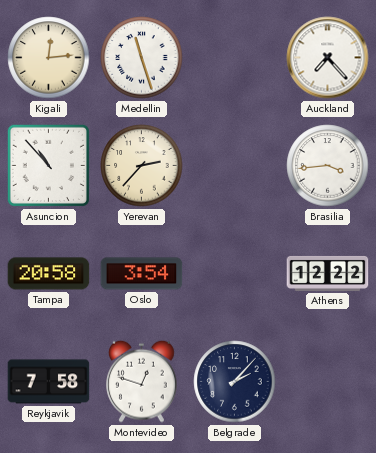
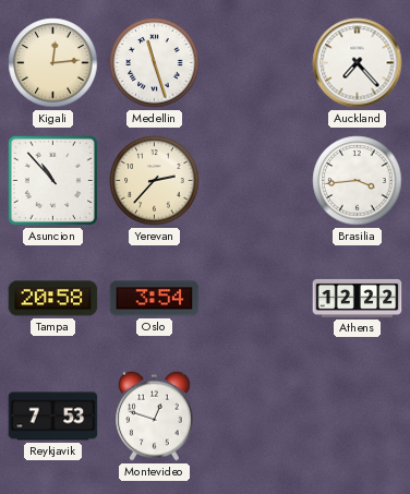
Reykjavik: 7:58 -> 7:53 (53, 417)
Belgrade: 2:07 -> none (235, 382)
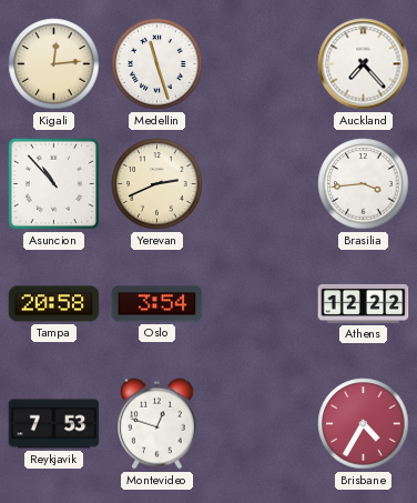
Yerevan: 2:37 -> 2:41 (157, 184)
Brisbane: none -> 4:35 (364, 424)
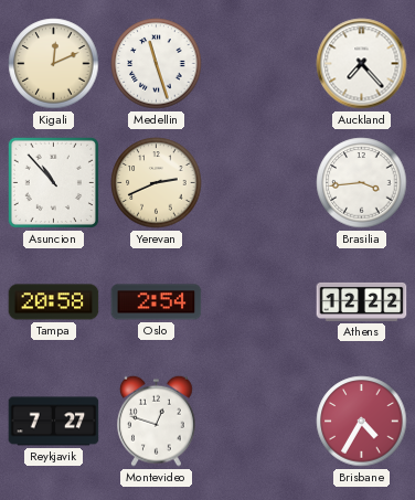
Kigali: 12:14 -> 12:11 (54, 64)
Oslo: 3:54 -> 2:54 (157, 302)
Reykjavik: 7:53 -> 7:27 (54, 422)
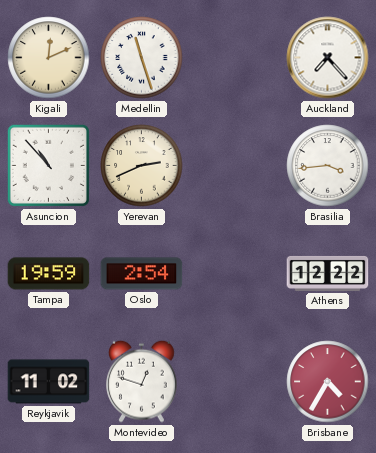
Tampa: 20:58 -> 19:59 (49, 274)
Reykjavik: 7:27 -> 11:02 (49, 382)
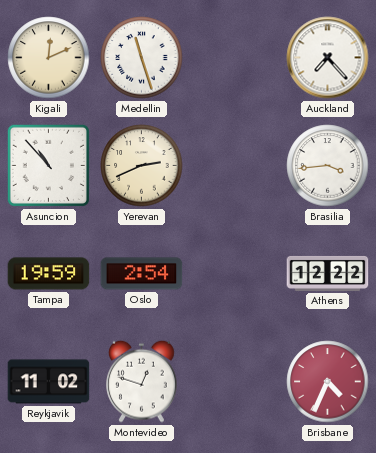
Brisbane: 4:35 -> 4:34 (328, 382)
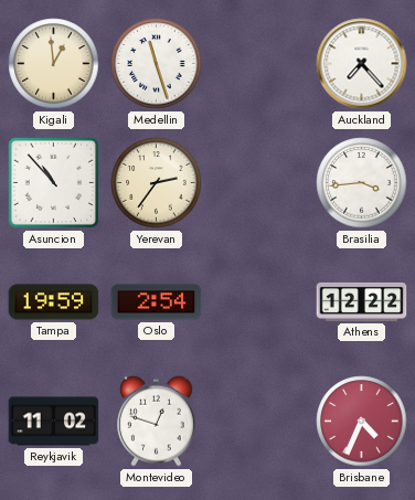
Kigali: 12:11 -> 12:59 (54, 64)
Yerevan: 2:41 -> 2:36 (157, 183)
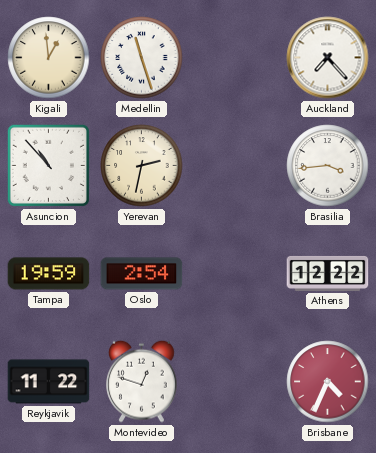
Yerevan: 2:36 -> 2:32 (142, 166)
Reykjavik: 11:02 -> 11:22 (49, 382)
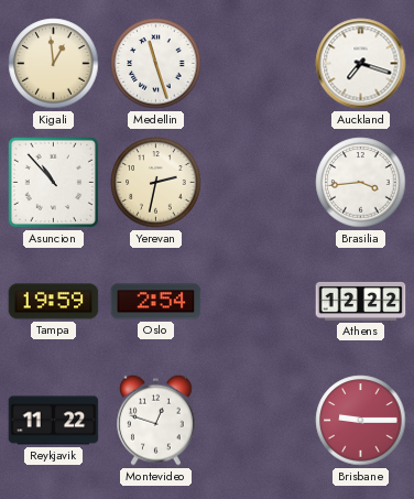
Auckland: 7:23 -> 7:18 (361, 64)
Brisbane: 4:34 -> 9:15 (361, 421)
